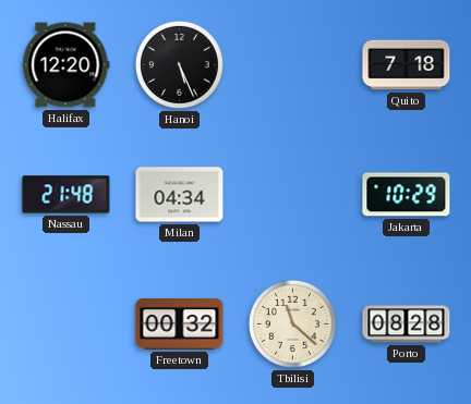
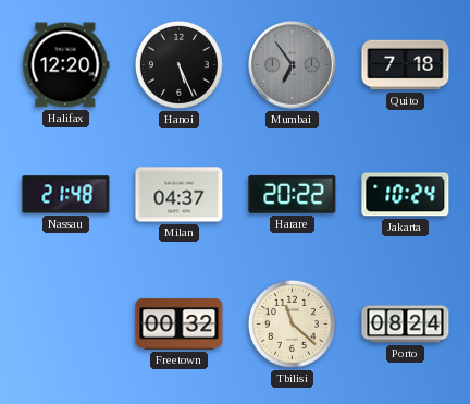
Mumbai: none -> 6:54 (293, 65)
Milan: 04:34 -> 04:37 (180, 195)
Harare: none -> 20:22 (293, 194)
Jakarta: 10:29 -> 10:24 (406, 195)
Porto: 08:28 -> 08:24 (406, 325)
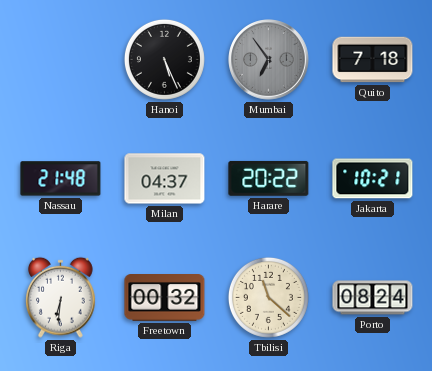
Halifax: 12:20 -> none (66, 65)
Jakarta: 10:24 -> 10:21 (373, 179)
Riga: none -> 6:31 (61, 297)
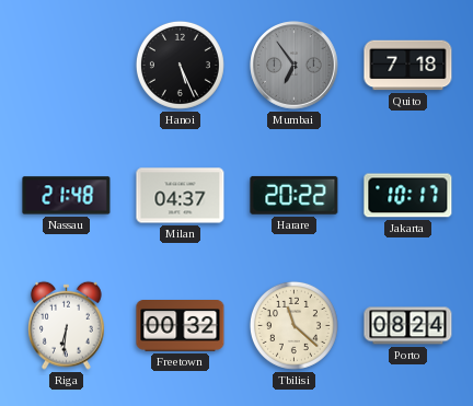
Jakarta: 10:21 -> 10:17 (408, 196)
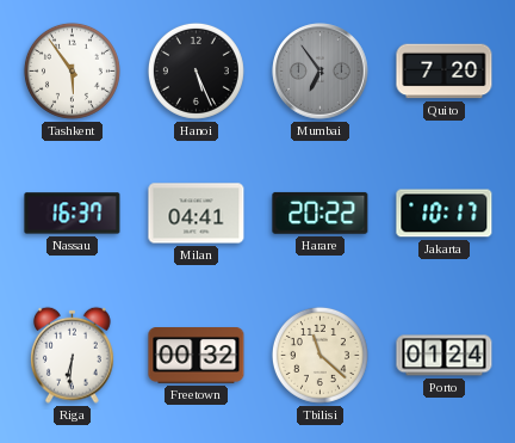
Tashkent: none -> 5:54 (72, 70)
Quito: 7:18 -> 7:20 (445, 72)
Nassau: 21:48 -> 16:37 (73, 214)
Milan: 04:37 -> 04:41 (197, 214)
Porto: 08:24 -> 01:24 (445, 356)
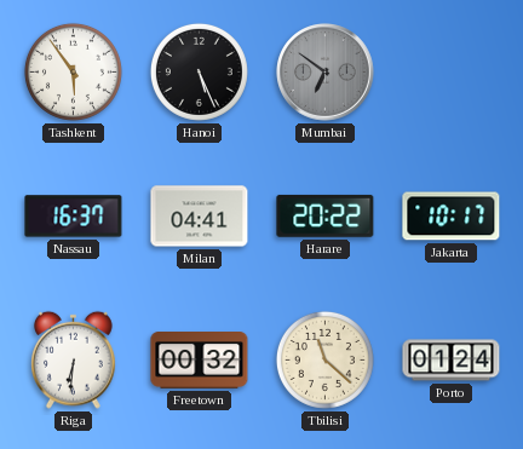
Mumbai: 6:54 -> 6:51 (326, 73)
Quito: 7:20 -> none (445, 72)
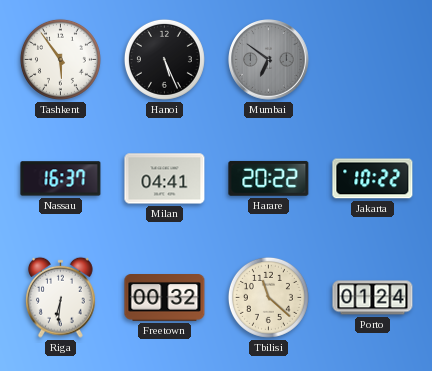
Jakarta: 10:17 -> 10:22 (373, 179)
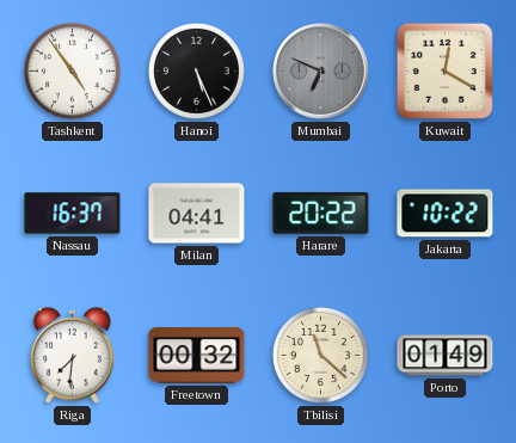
Tashkent: 5:54 -> 4:54 (72, 70)
Mumbai: 6:51 -> 6:49 (321, 72)
Kuwait: none -> 12:20 (444, 70)
Riga: 6:31 -> 7:31 (73, 355)
Porto: 01:24 -> 01:49 (446, 356)
